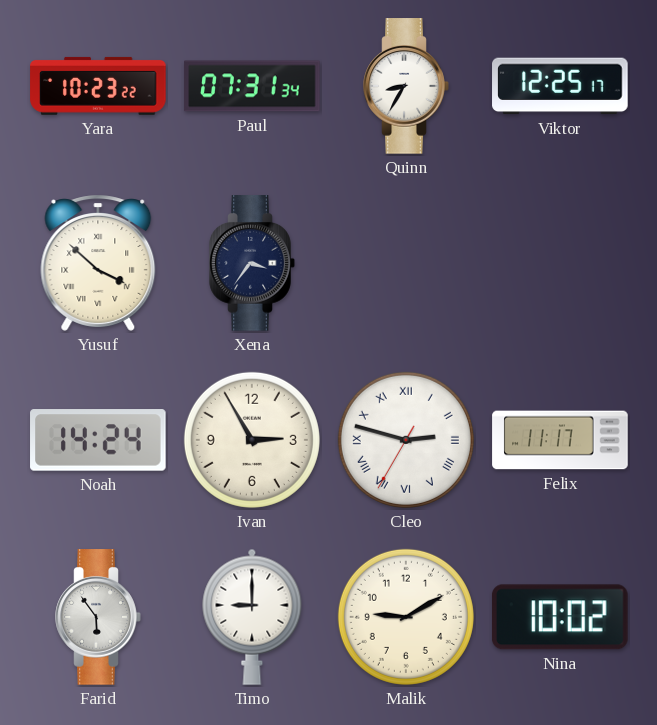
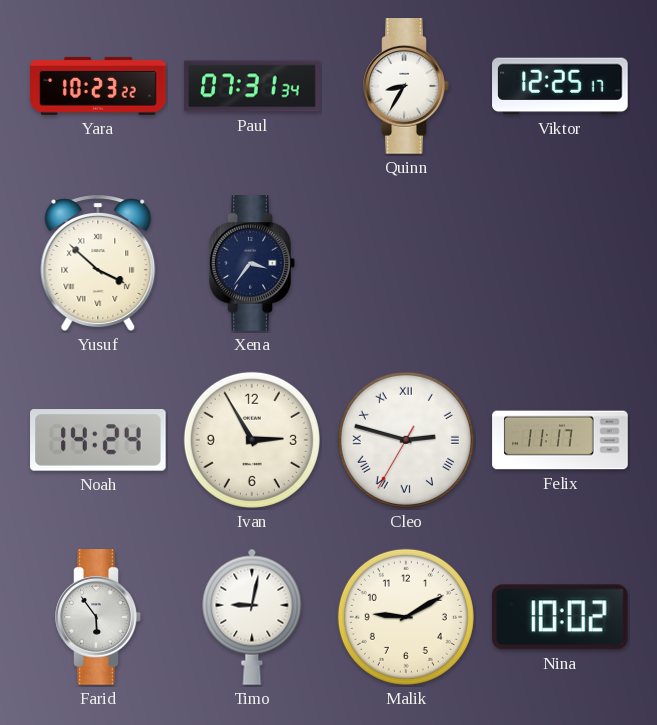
Timo: 9:00 -> 9:02 (252, 617)
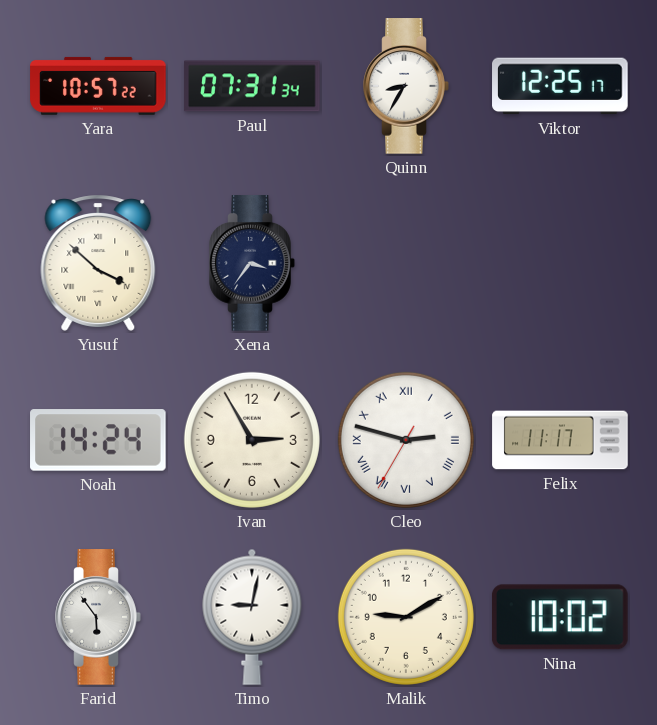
Yara: 10:23 -> 10:57 (98, 86)
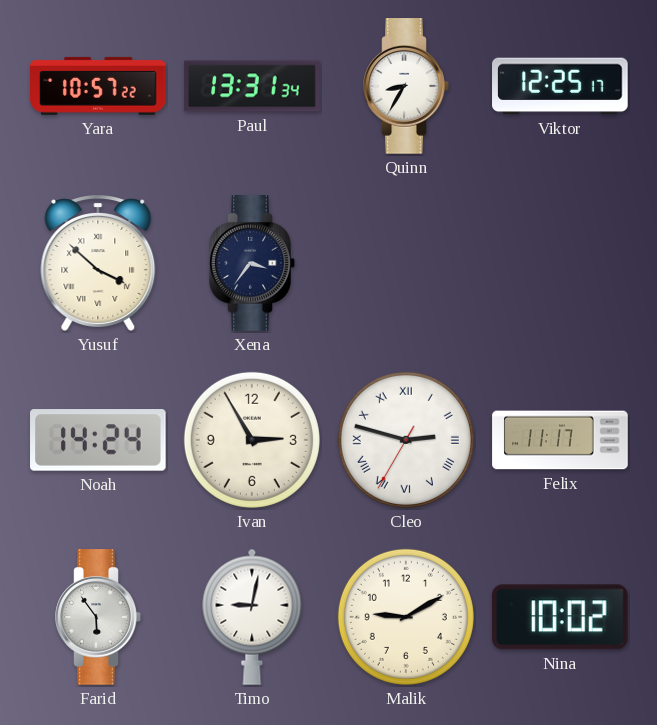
Paul: 07:31 -> 13:31 (252, 86)
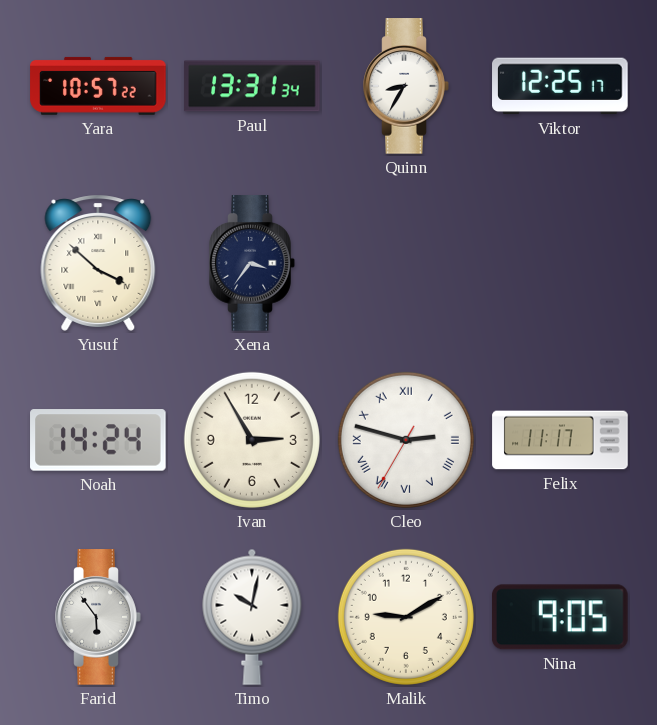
Timo: 9:02 -> 10:02 (252, 617)
Nina: 10:02 -> 9:05 (560, 617)
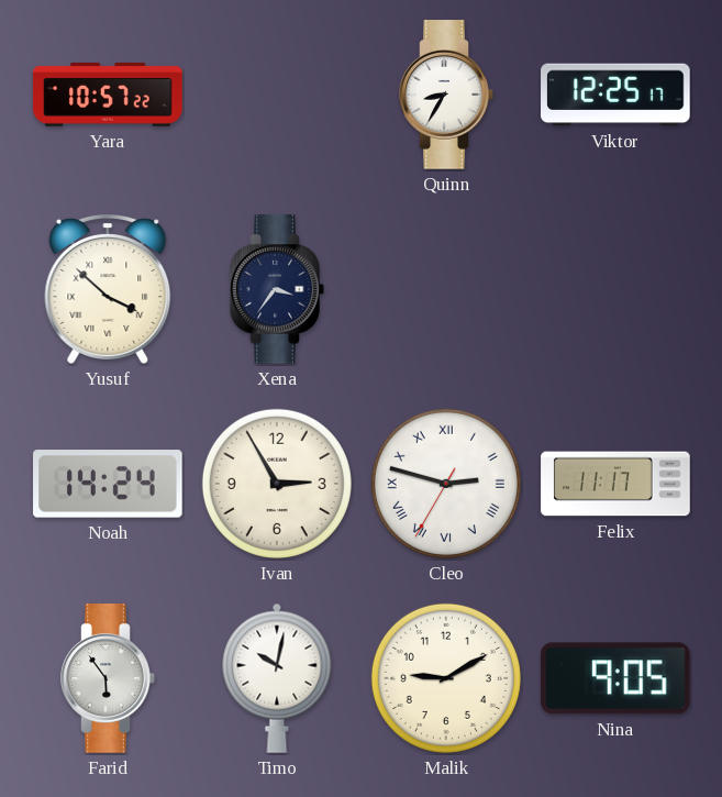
Paul: 13:31 -> none (252, 86)
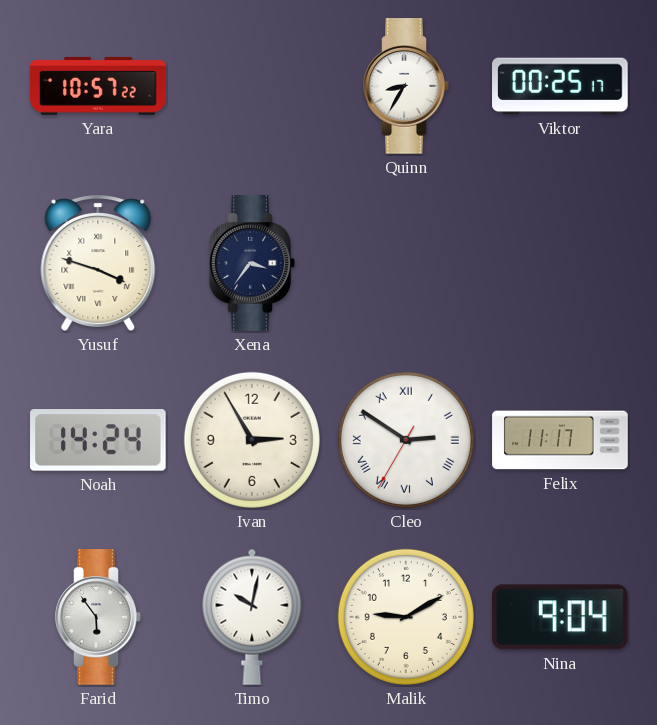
Viktor: 12:25 -> 00:25 (560, 86)
Yusuf: 3:52 -> 3:48 (98, 263)
Cleo: 2:47 -> 2:50 (406, 440)
Nina: 9:05 -> 9:04 (560, 617)
